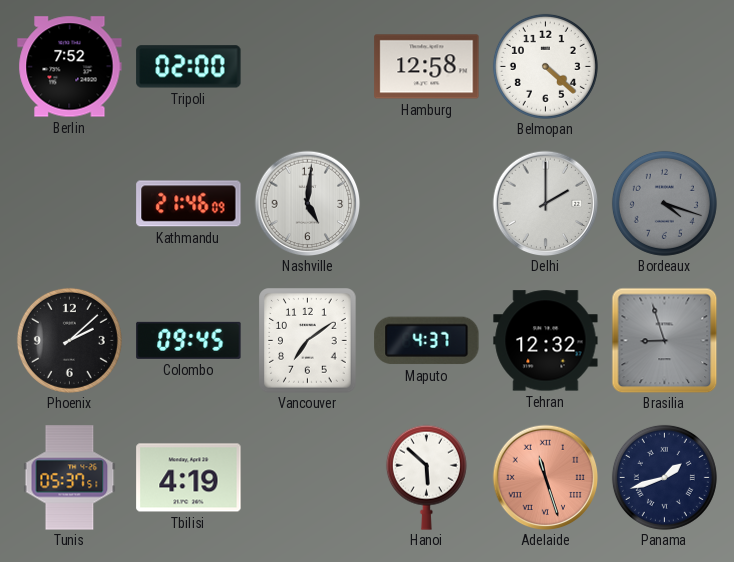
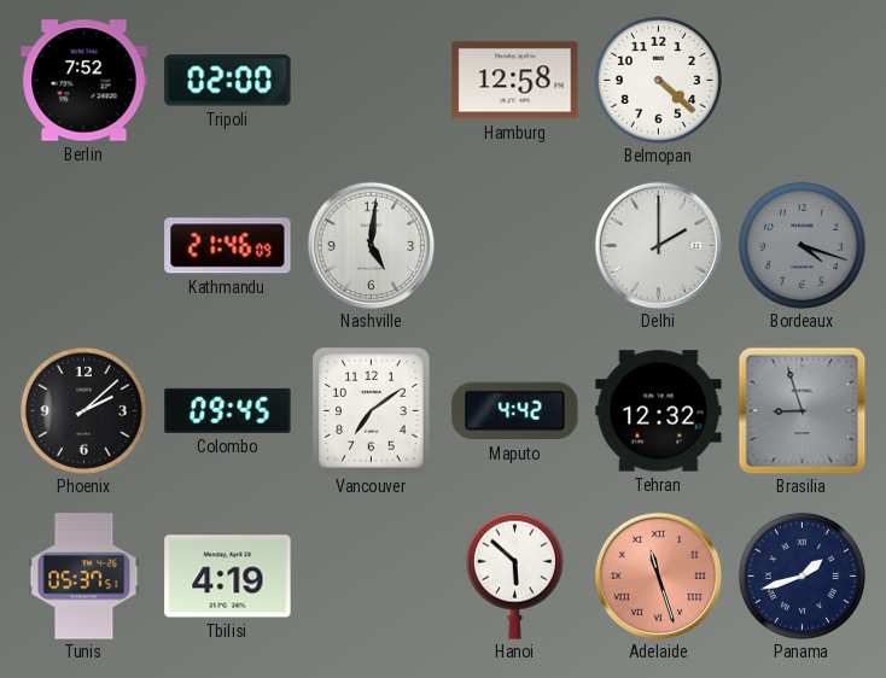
Maputo: 4:37 -> 4:42 (515, 411)
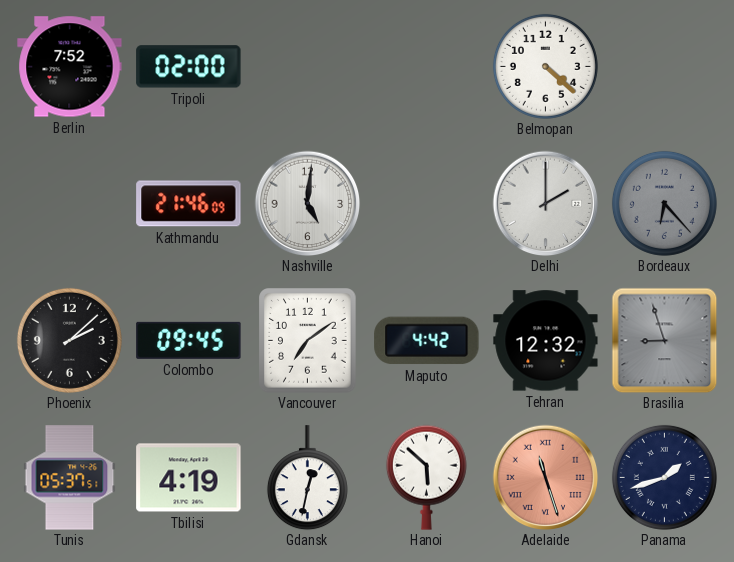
Hamburg: 12:58 -> none (515, 81)
Bordeaux: 4:18 -> 6:23 (664, 203)
Gdansk: none -> 12:32 (307, 478)
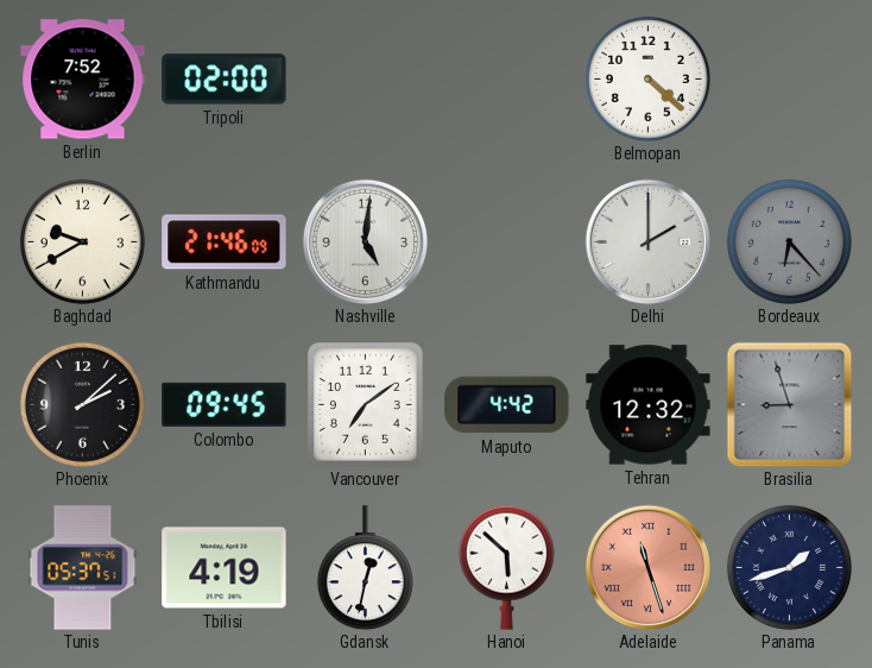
Baghdad: none -> 9:40 (82, 241)
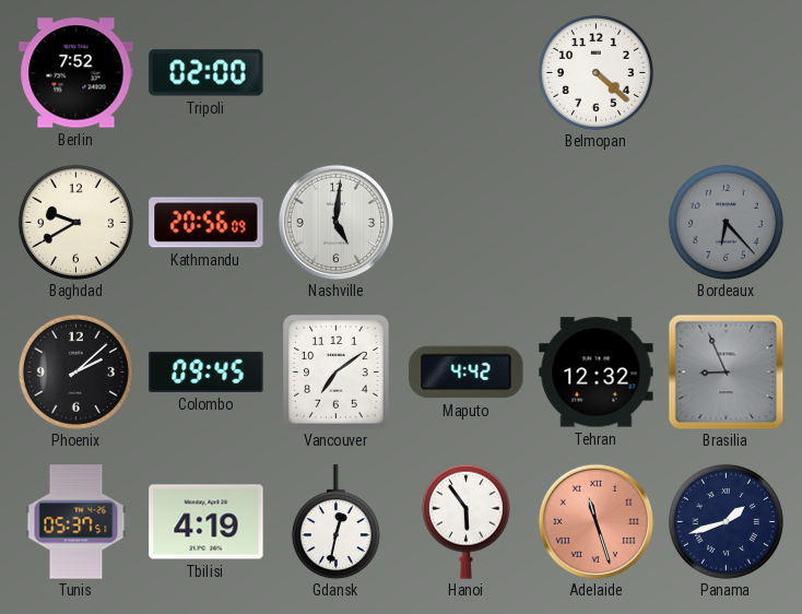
Kathmandu: 21:46 -> 20:56 (207, 223)
Delhi: 2:00 -> none (647, 241)
Brasilia: 8:57 -> 8:56 (726, 371)
Hanoi: 5:52 -> 5:54 (465, 521)
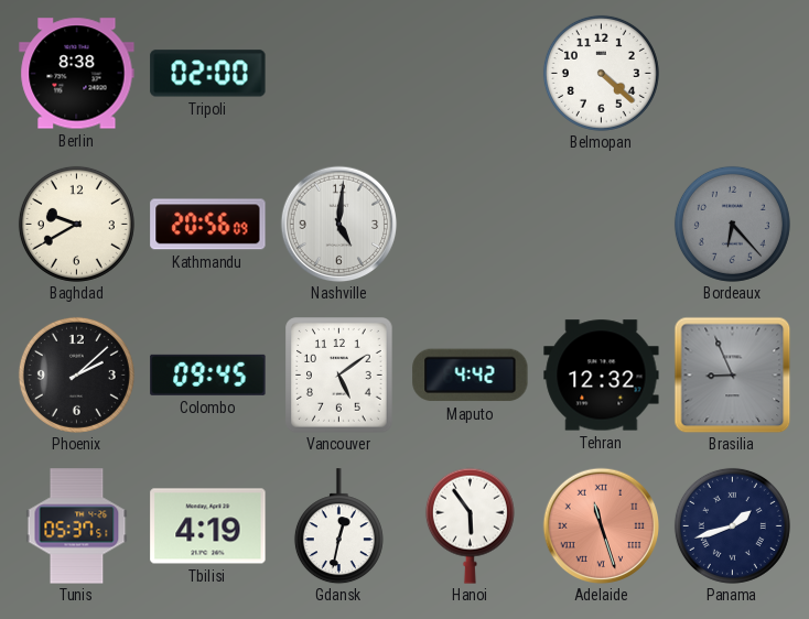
Berlin: 7:52 -> 8:38 (77, 74)
Vancouver: 7:09 -> 5:09 (339, 376)
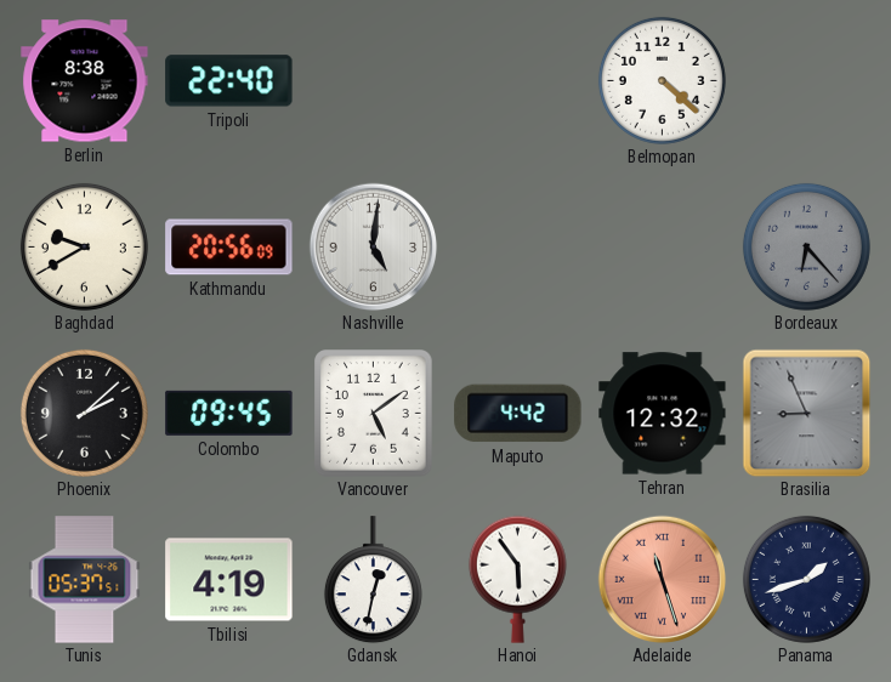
Tripoli: 02:00 -> 22:40 (229, 81)
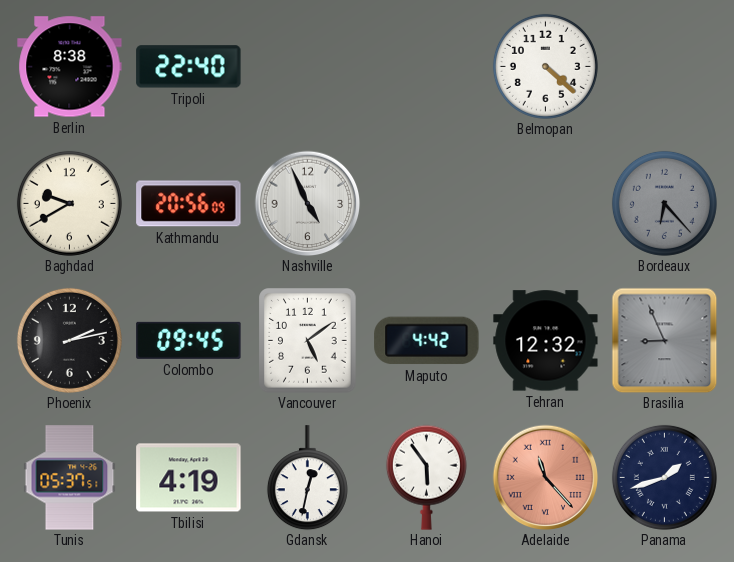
Nashville: 5:01 -> 4:56 (307, 203)
Phoenix: 2:08 -> 2:13 (69, 340)
Adelaide: 11:27 -> 11:23 (545, 477)
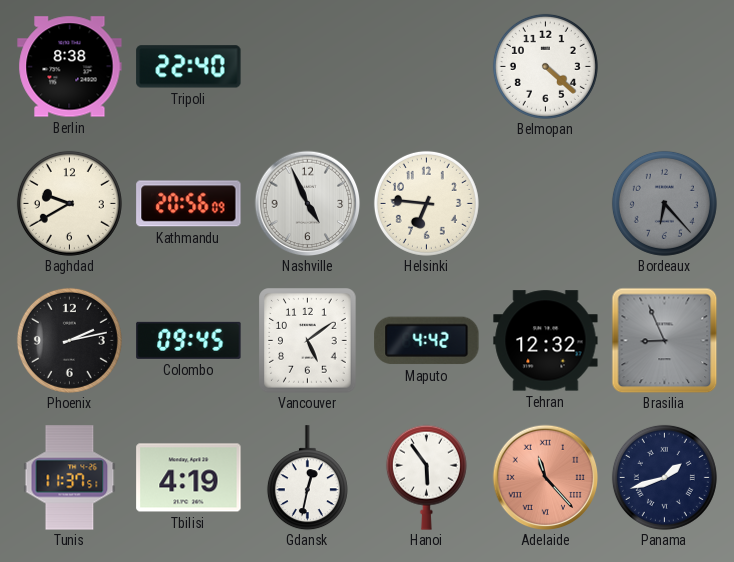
Helsinki: none -> 6:46 (426, 203)
Tunis: 05:37 -> 11:37 (70, 478)
